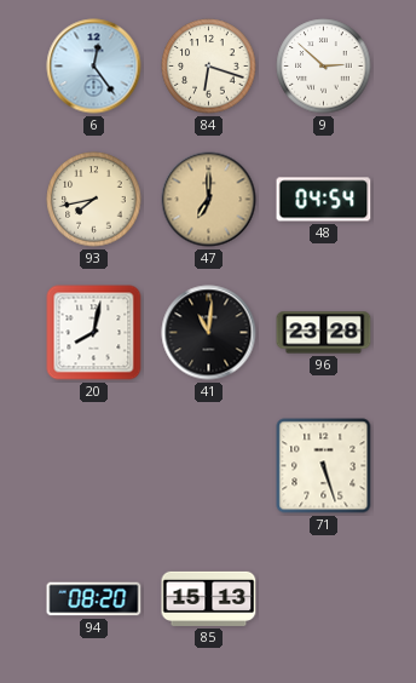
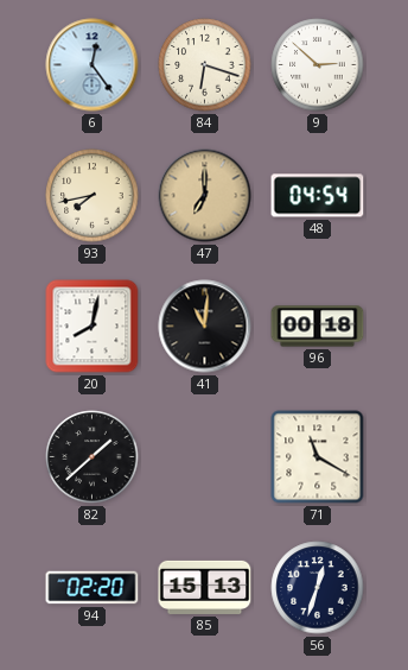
96: 23:28 -> 00:18 (318, 327)
82: none -> 1:38 (93, 457)
71: 5:27 -> 11:20 (318, 457)
94: 08:20 -> 02:20 (93, 588)
56: none -> 12:33 (318, 588)
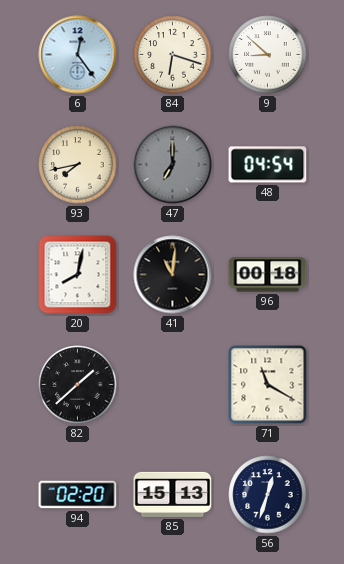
9: 2:52 -> 8:52 (268, 55)
47 dial: champagne -> grey (173, 165)
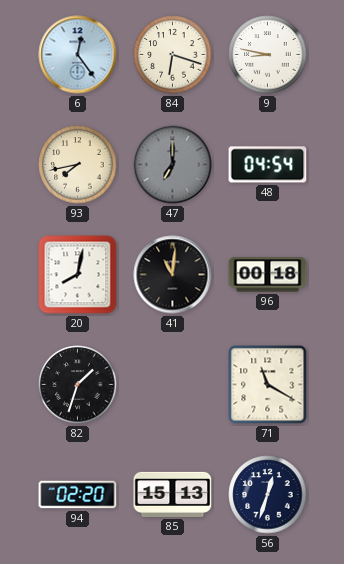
9: 8:52 -> 8:47 (268, 55)
82: 1:38 -> 1:33 (78, 385)
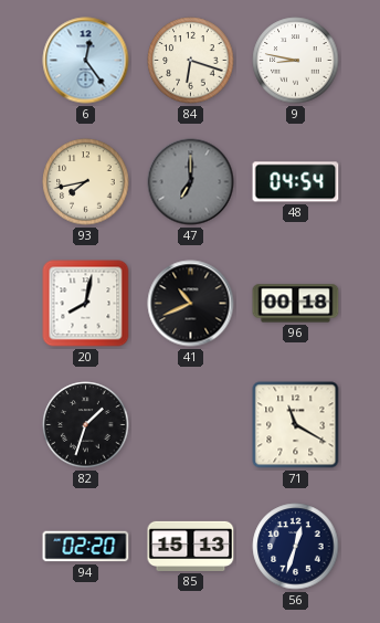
41: 11:01 -> 10:41 (191, 304)
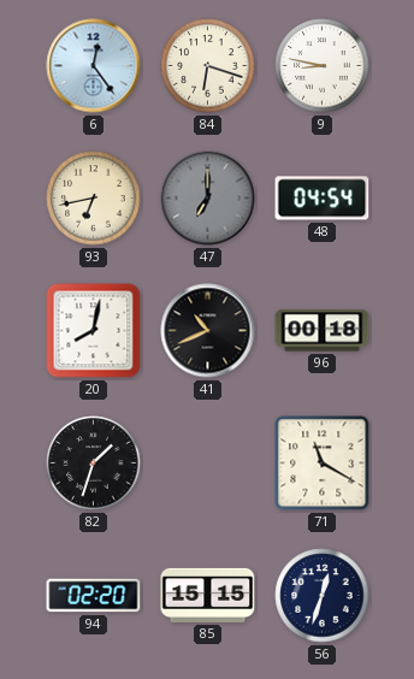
93: 7:43 -> 6:43 (94, 199)
85: 15:13 -> 15:15 (208, 595)
